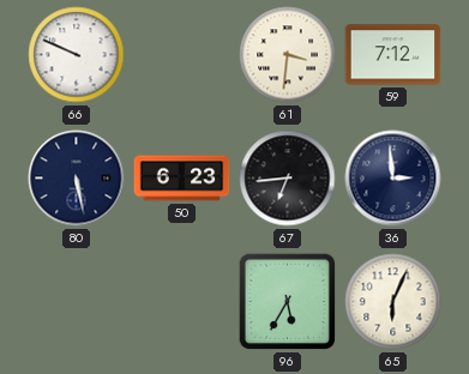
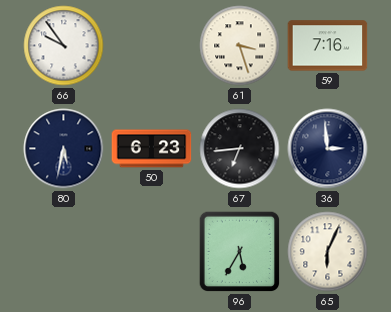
66: 9:49 -> 9:54 (64, 46)
61: 3:31 -> 3:27 (240, 46)
59: 7:12 -> 7:16 (328, 46)
80: 5:28 -> 5:32 (64, 149)
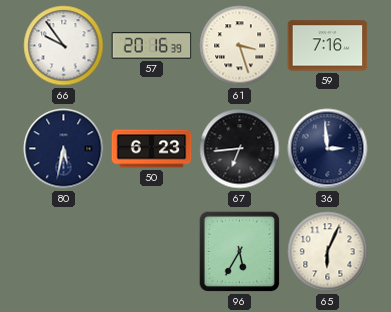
57: none -> 20:16 (152, 46)
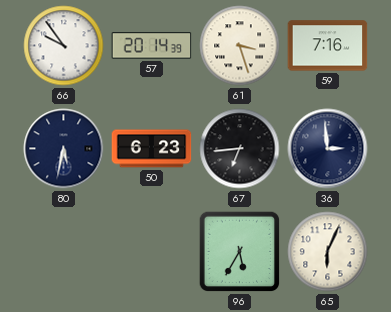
57: 20:16 -> 20:14 (152, 46)
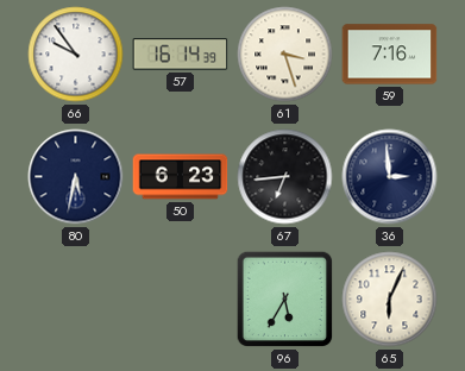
57: 20:14 -> 16:14 (181, 55)
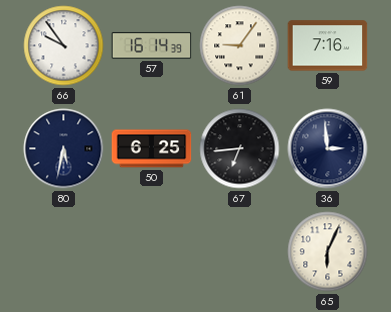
61: 3:27 -> 9:06 (240, 46)
50: 6:23 -> 6:25 (152, 149)
96: 5:35 -> none (285, 300)
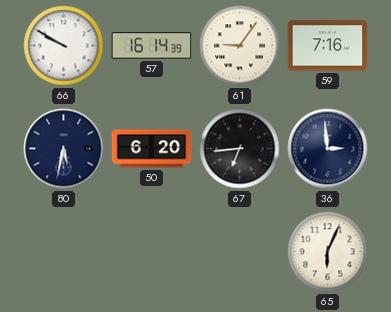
66: 9:54 -> 9:50 (64, 46)
50: 6:25 -> 6:20 (152, 149)
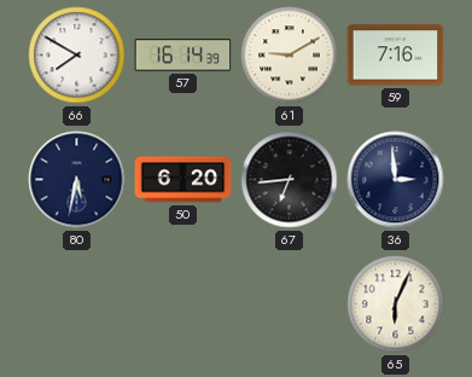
66: 9:50 -> 7:50 (77, 56)
61: 9:06 -> 9:10 (290, 56)
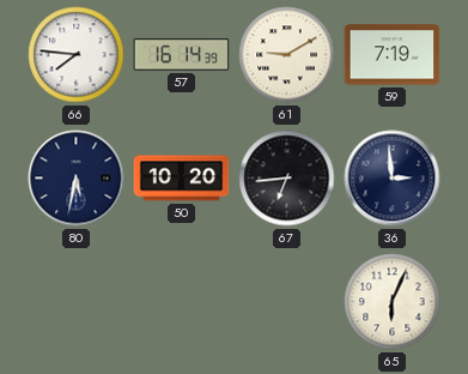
66: 7:50 -> 7:46 (77, 55)
59: 7:16 -> 7:19 (393, 55)
50: 6:20 -> 10:20 (182, 179)
